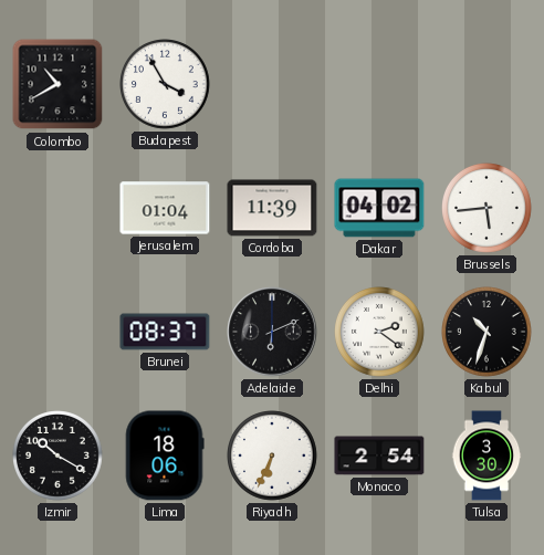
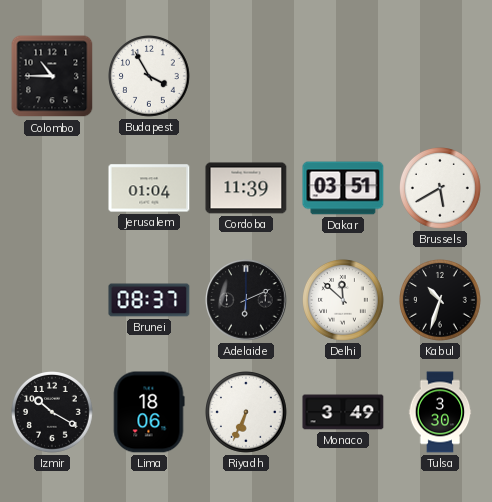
Colombo: 10:40 -> 10:45 (52, 76)
Dakar: 04:02 -> 03:51 (343, 188)
Brussels: 5:44 -> 5:40 (441, 189)
Delhi: 2:21 -> 11:52 (344, 301)
Monaco: 2:54 -> 3:49 (343, 412)
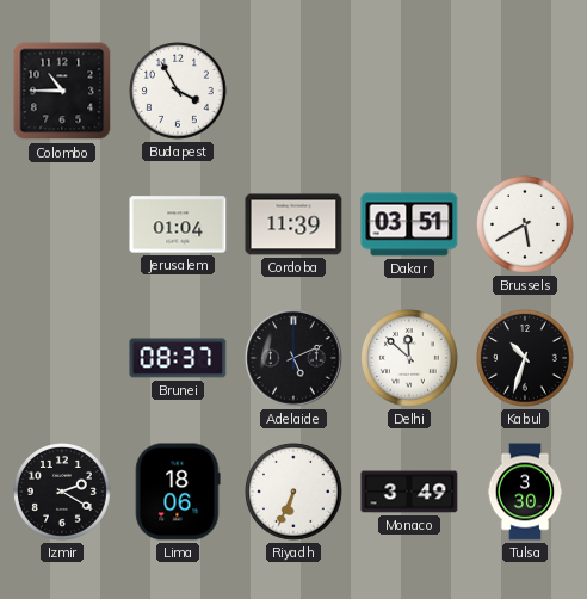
Adelaide: 6:11 -> 5:11 (293, 358)
Izmir: 10:20 -> 2:20 (63, 493)
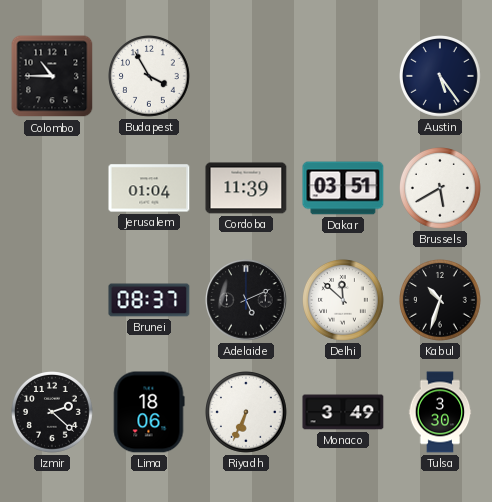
Austin: none -> 5:24 (441, 77)
Izmir: 2:20 -> 2:22 (53, 413)
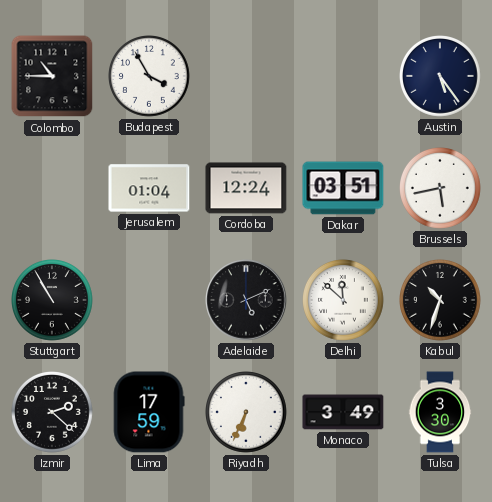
Cordoba: 11:39 -> 12:24 (246, 188)
Brussels: 5:40 -> 5:43 (441, 189)
Stuttgart: none -> 10:55 (53, 301)
Brunei: 08:37 -> none (149, 300)
Lima: 18:06 -> 17:59 (149, 412)
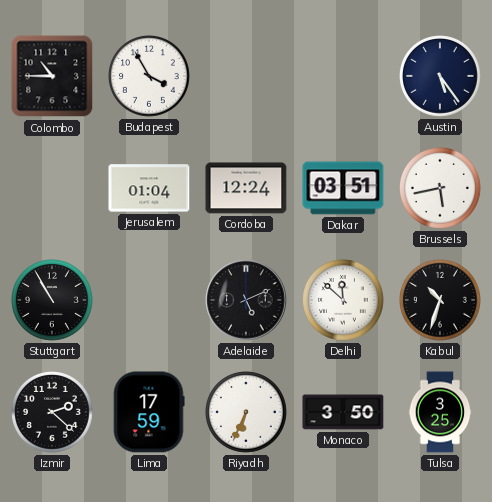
Monaco: 3:49 -> 3:50 (343, 412)
Tulsa: 3:30 -> 3:25 (440, 412)
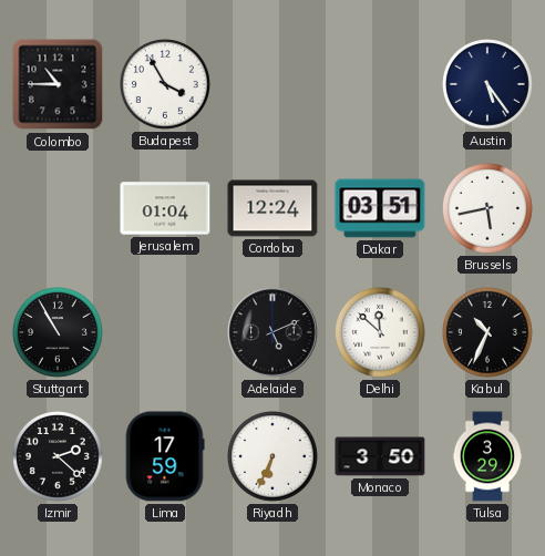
Kabul: 10:33 -> 10:34 (489, 333)
Tulsa: 3:25 -> 3:29 (487, 456)
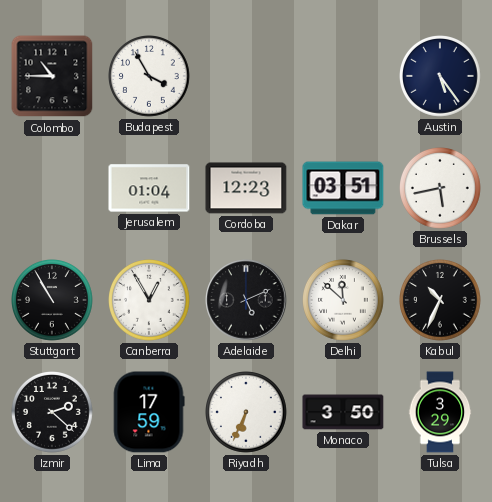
Cordoba: 12:24 -> 12:23 (246, 188)
Canberra: none -> 12:55 (150, 301)
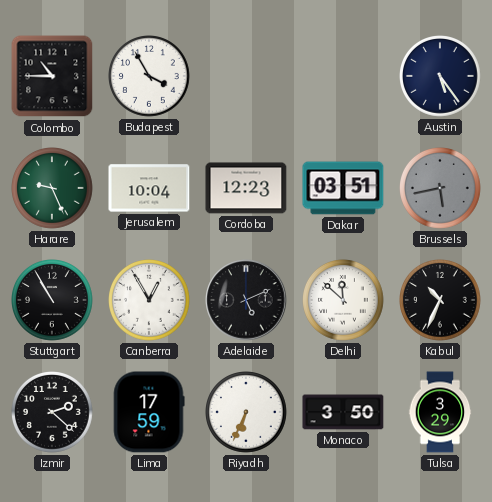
Harare: none -> 9:26 (53, 189)
Jerusalem: 01:04 -> 10:04 (149, 188)
Brussels dial: white -> grey (441, 189)
